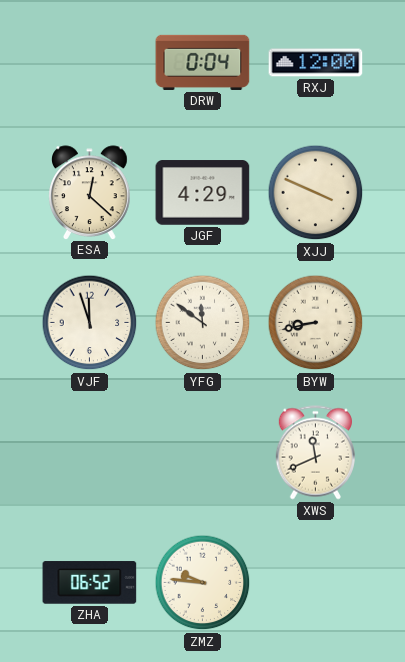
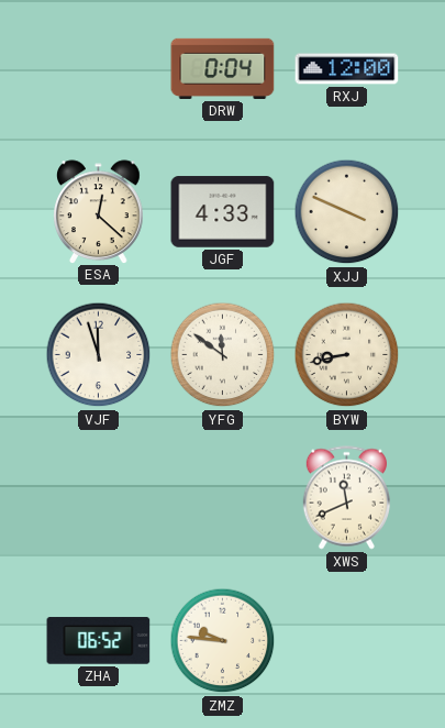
JGF: 4:29 -> 4:33 (223, 212)
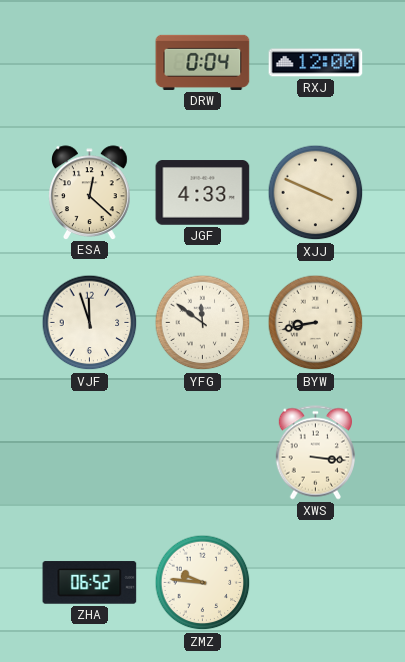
XWS: 11:41 -> 3:16 (315, 453)
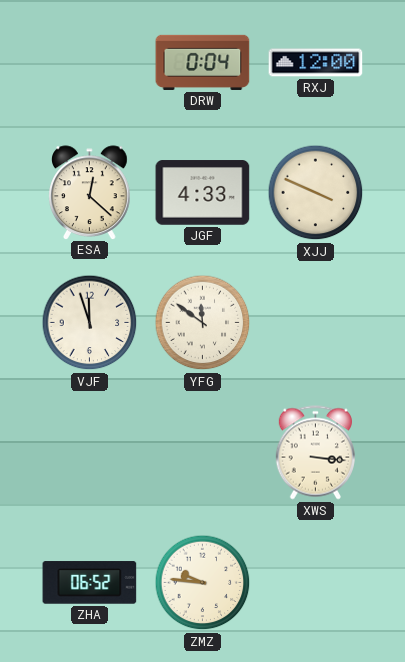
BYW: 8:43 -> none (316, 323)
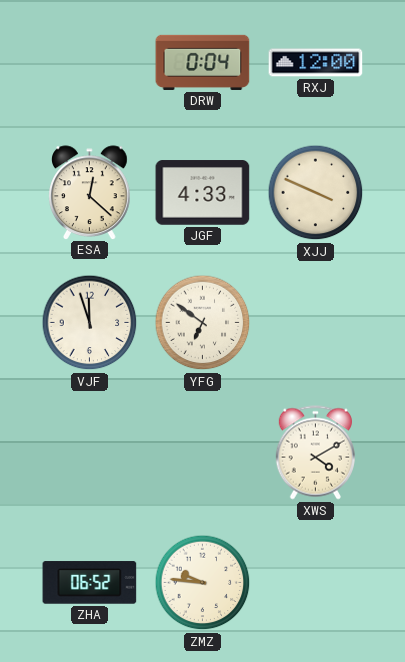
YFG: 11:51 -> 6:51 (203, 323)
XWS: 3:16 -> 4:10 (315, 453)
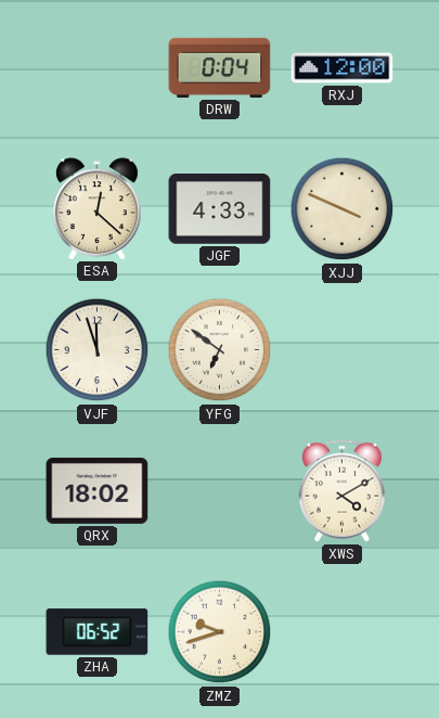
QRX: none -> 18:02 (98, 490)
ZMZ: 9:46 -> 9:42 (220, 632)
